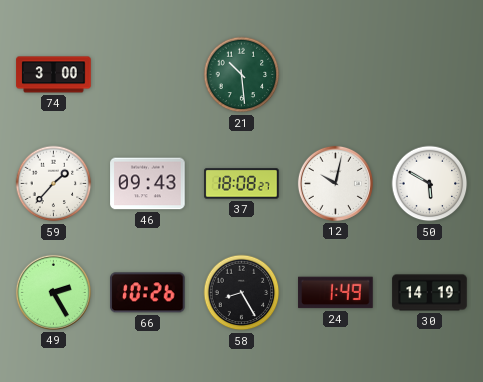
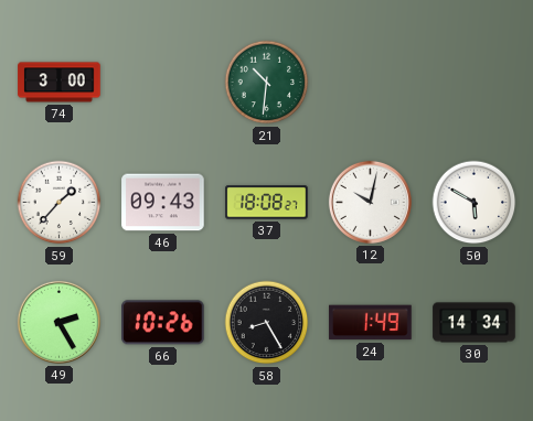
21: 10:29 -> 10:31 (267, 83)
30: 14:19 -> 14:34 (475, 323)
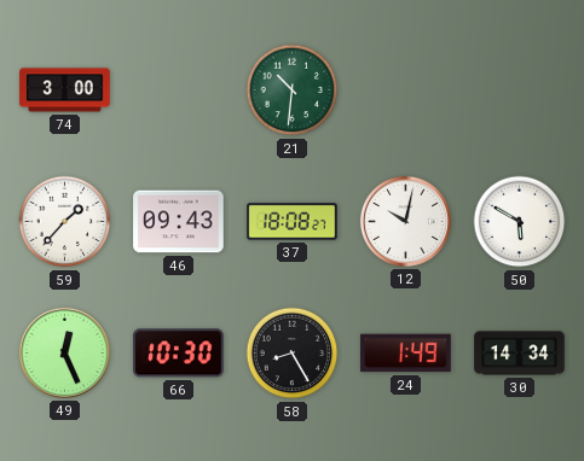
49: 2:25 -> 12:26 (64, 352)
66: 10:26 -> 10:30 (179, 354)
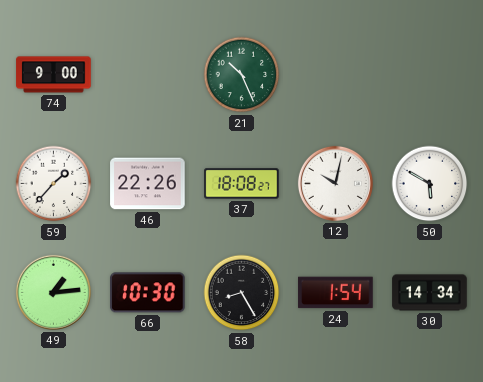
74: 3:00 -> 9:00 (54, 75)
21: 10:31 -> 10:26 (242, 75)
46: 09:43 -> 22:26 (148, 184)
49: 12:26 -> 1:14 (53, 292)
24: 1:49 -> 1:54 (336, 293)
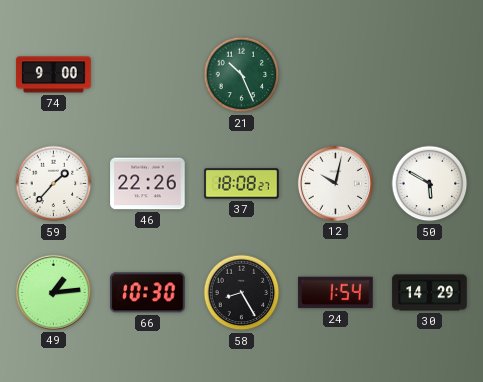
30: 14:34 -> 14:29 (430, 293)
